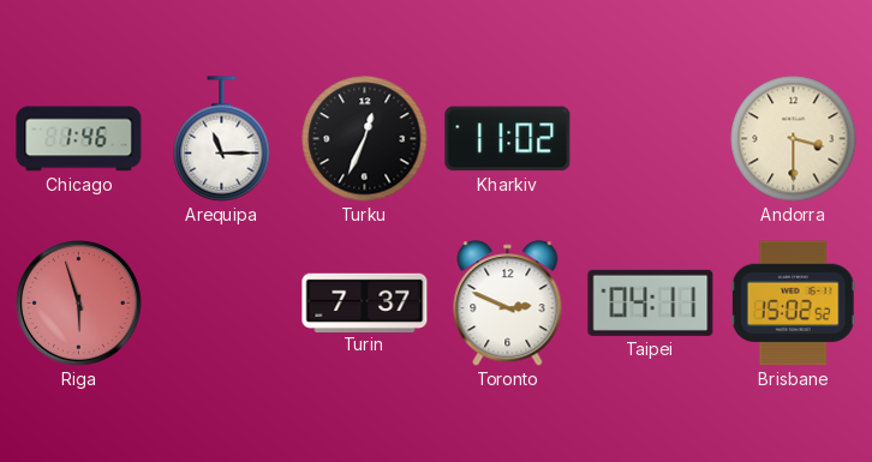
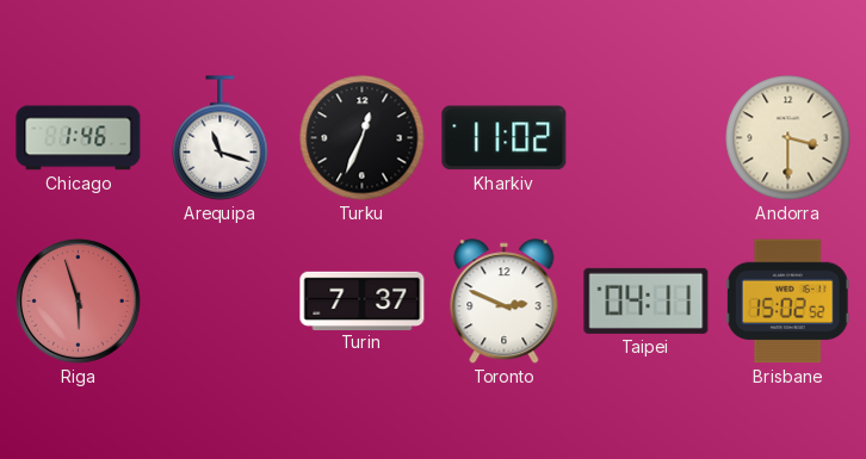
Arequipa: 11:15 -> 11:18 (221, 138)
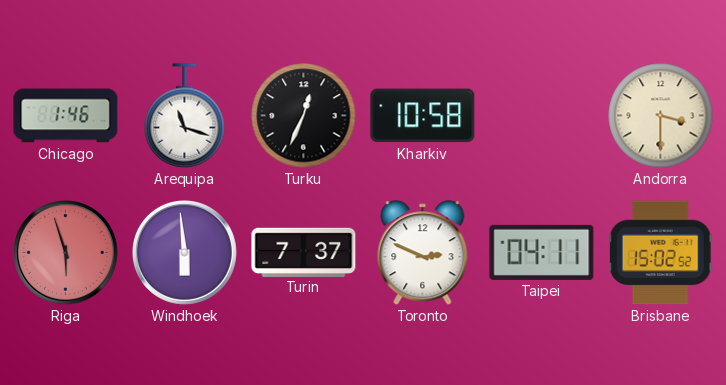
Kharkiv: 11:02 -> 10:58 (423, 116)
Windhoek: none -> 5:59 (185, 253)
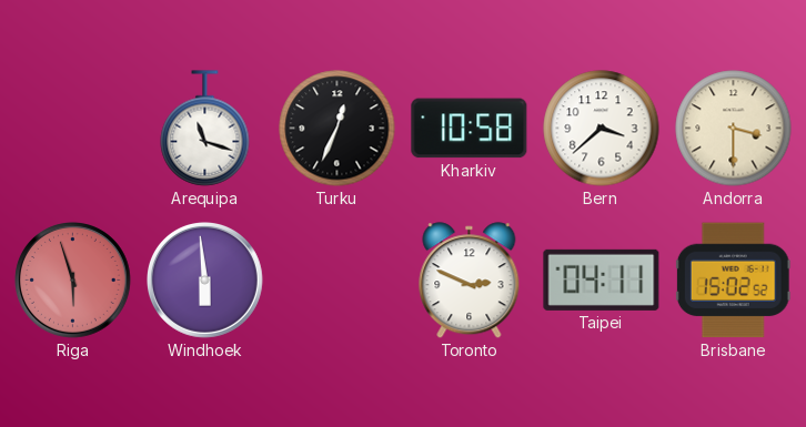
Chicago: 1:46 -> none (66, 116)
Bern: none -> 3:38 (602, 129)
Turin: 7:37 -> none (304, 252)
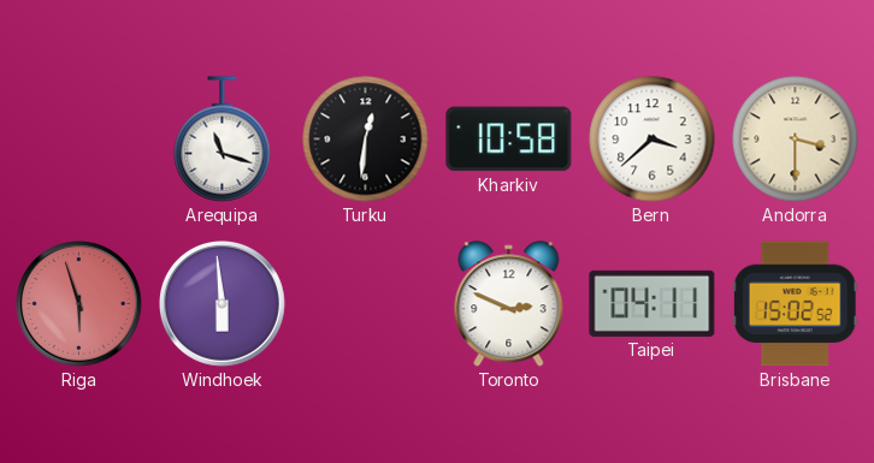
Turku: 12:34 -> 12:31 (366, 140)
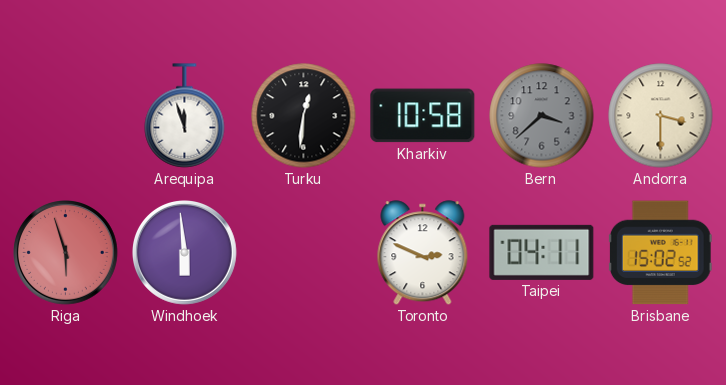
Arequipa: 11:18 -> 11:57 (185, 116)
Bern dial: white -> grey (542, 116)
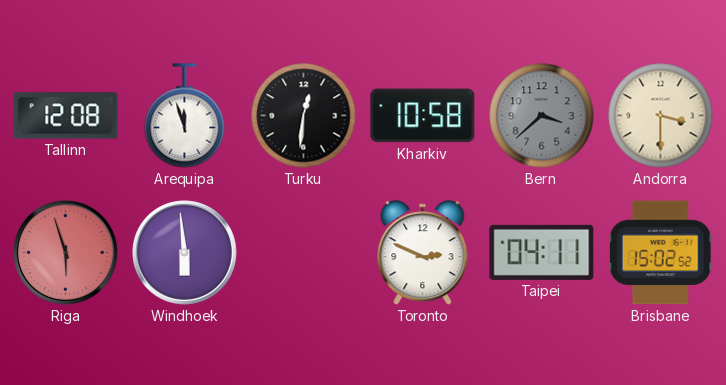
Tallinn: none -> 12:08 (66, 116)
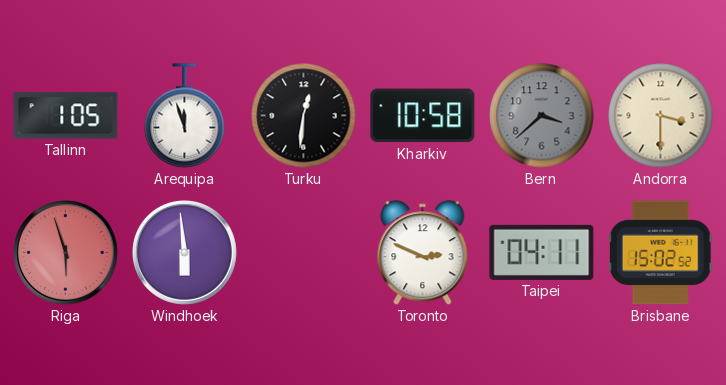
Tallinn: 12:08 -> 1:05 (66, 116)
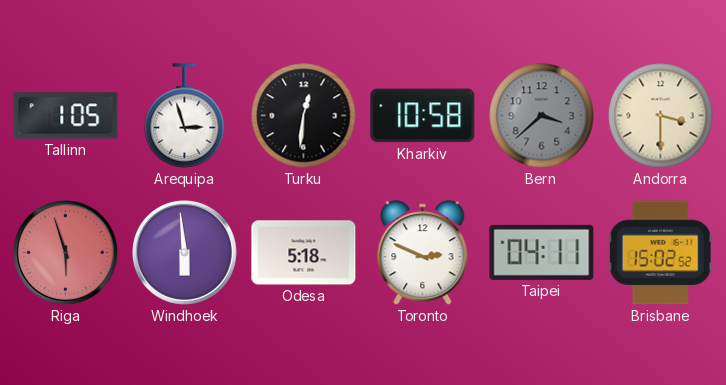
Arequipa: 11:57 -> 2:57 (185, 116)
Odesa: none -> 5:18 (304, 253)
